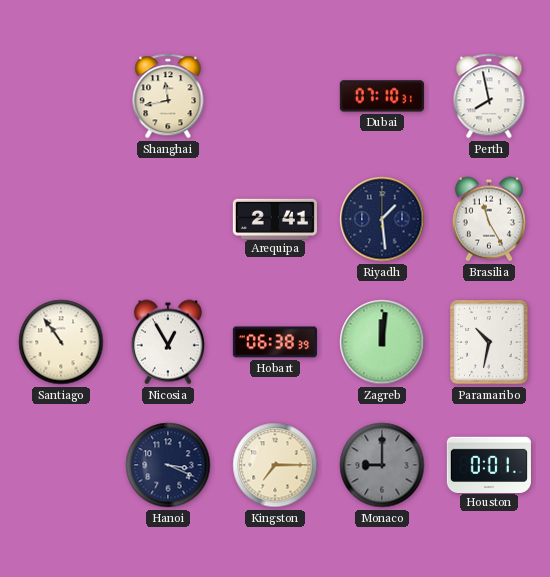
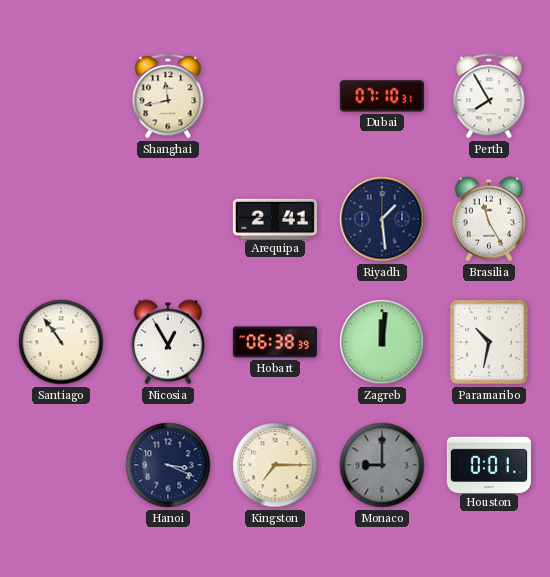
Perth: 7:58 -> 7:55 (489, 96)
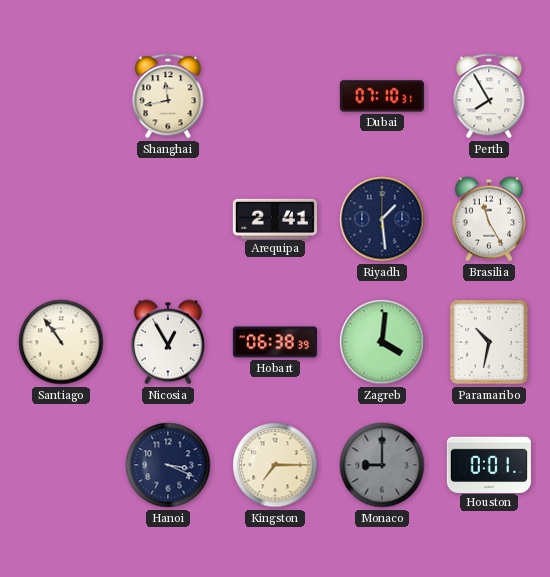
Zagreb: 12:01 -> 4:01 (382, 342)
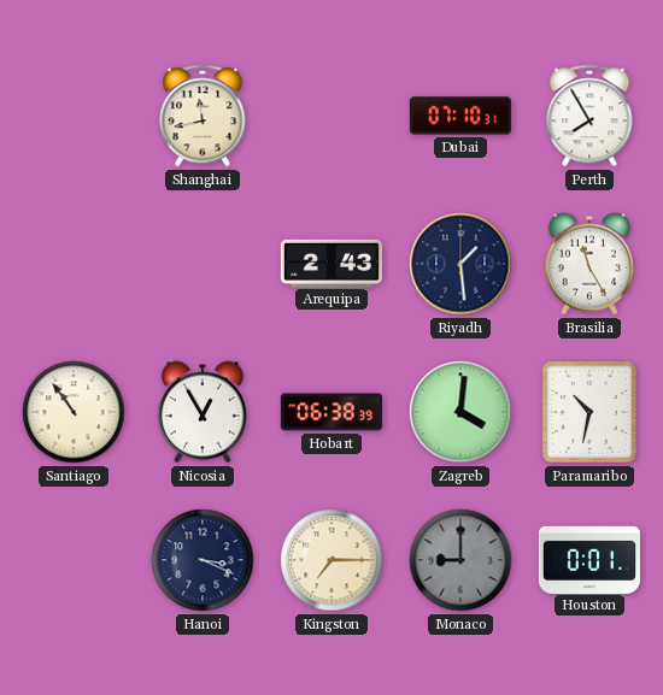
Arequipa: 2:41 -> 2:43 (331, 263)
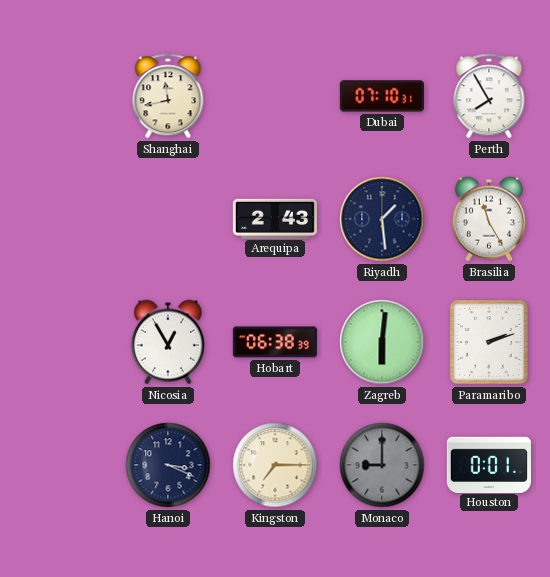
Santiago: 10:54 -> none (74, 412)
Zagreb: 4:01 -> 6:01 (382, 342)
Paramaribo: 10:32 -> 2:12 (489, 342)
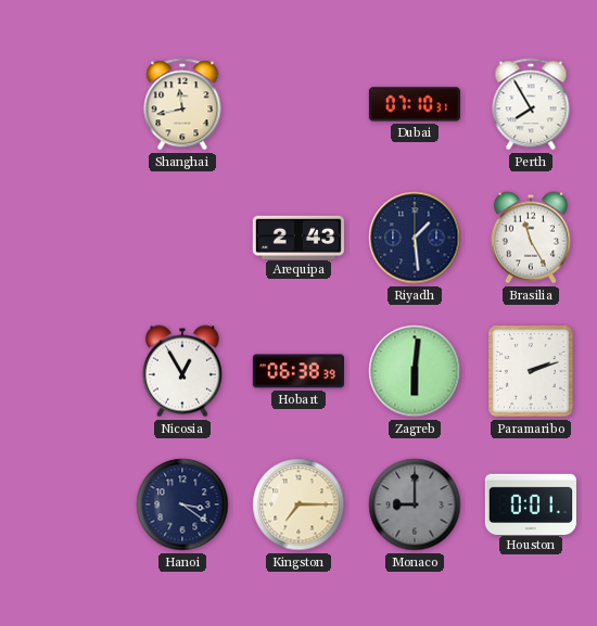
Hanoi: 3:19 -> 3:21 (182, 504)
